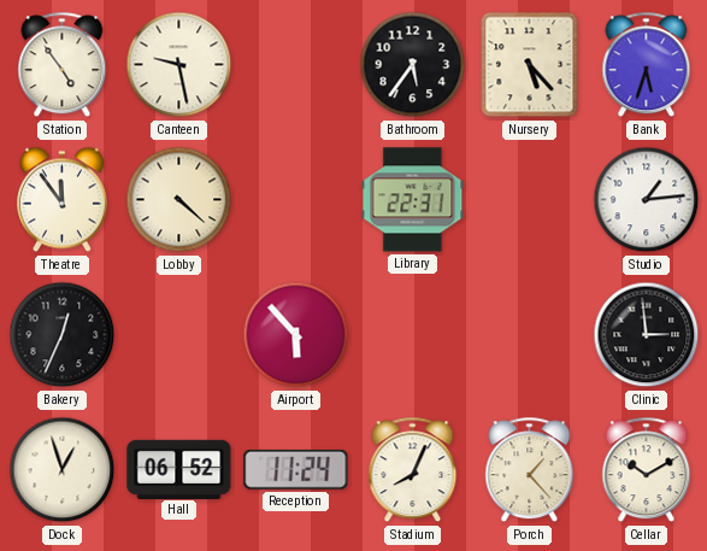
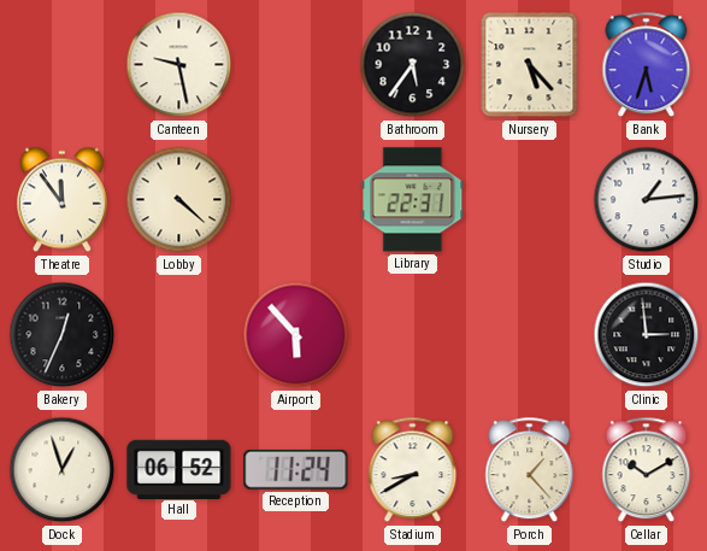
Station: 4:54 -> none (63, 65)
Stadium: 8:04 -> 8:40 (413, 470)
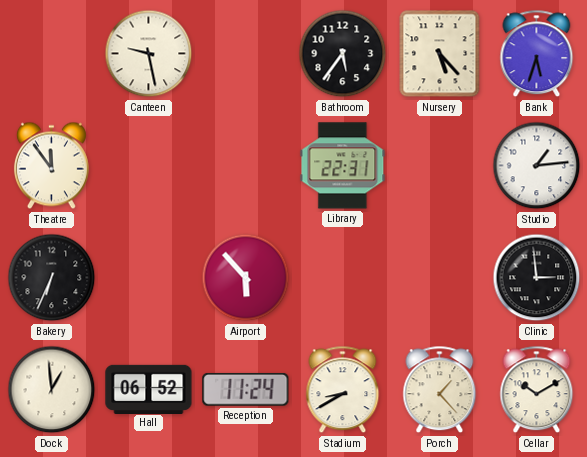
Lobby: 4:22 -> none (179, 200)
Bakery: 12:34 -> 6:34 (52, 278)
Dock: 12:57 -> 12:59 (52, 390)
